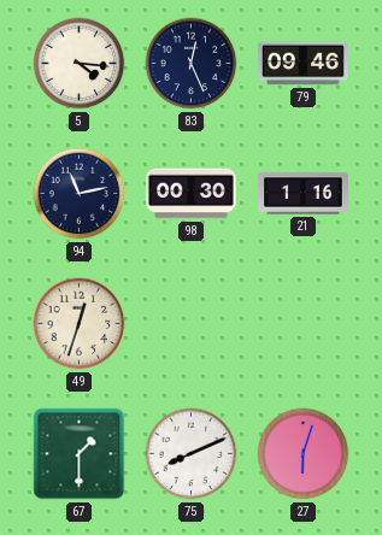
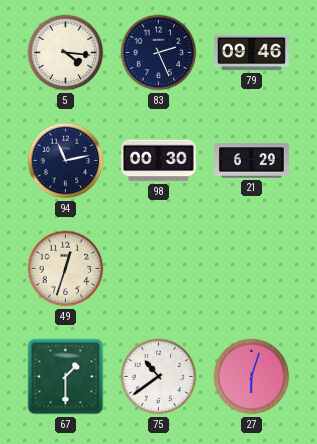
83: 12:26 -> 2:26 (159, 53)
21: 1:16 -> 6:29 (252, 161)
75: 8:11 -> 10:39 (159, 377)
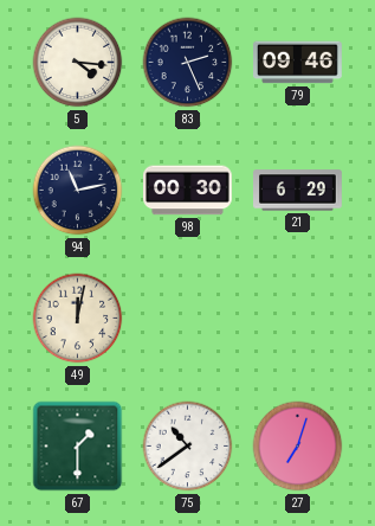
49: 12:33 -> 12:02 (78, 319)
27: 6:03 -> 7:03 (298, 447)
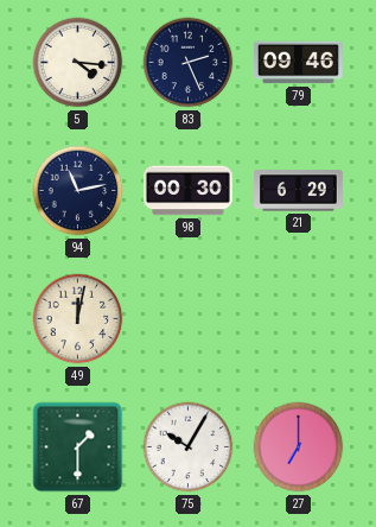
75: 10:39 -> 10:05 (189, 447)
27: 7:03 -> 7:00 (299, 447)
